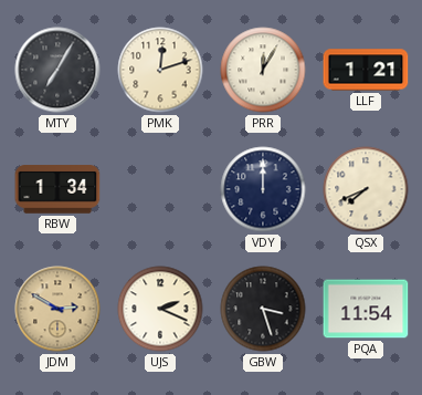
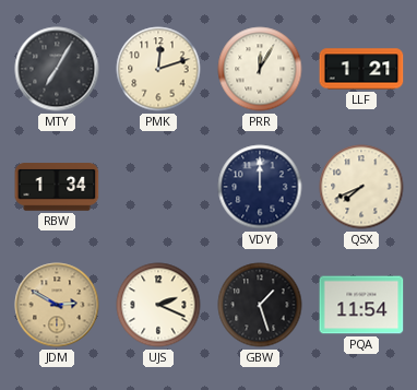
GBW: 3:27 -> 1:27 (260, 305)
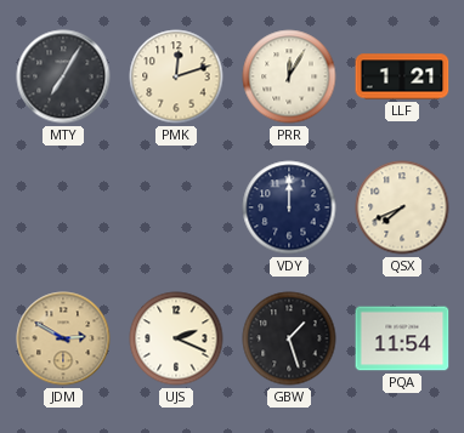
RBW: 1:34 -> none (57, 187)
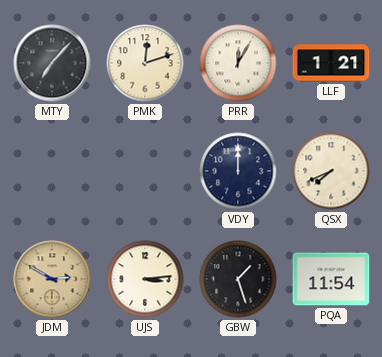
MTY: 7:05 -> 7:07 (52, 63)
UJS: 2:19 -> 3:14 (145, 279)
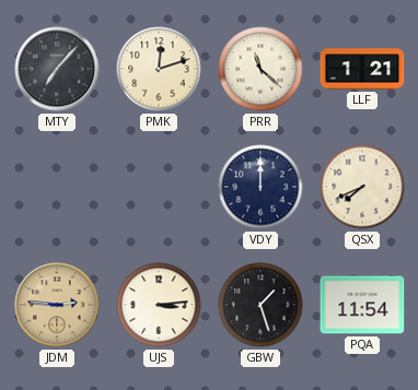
PRR: 12:05 -> 11:22 (260, 69)
JDM: 2:50 -> 2:46 (57, 305)
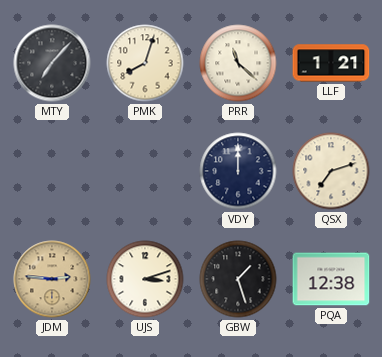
PMK: 12:12 -> 8:03 (145, 63)
QSX: 7:41 -> 7:12 (331, 171)
UJS: 3:14 -> 3:12 (145, 279)
PQA: 11:54 -> 12:38 (331, 279)
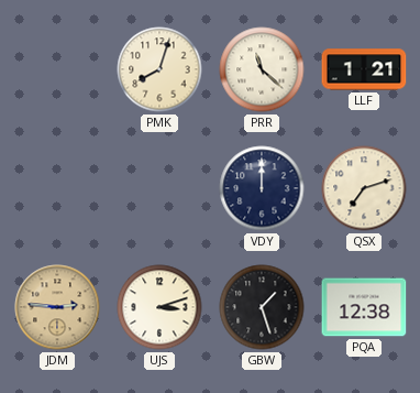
MTY: 7:07 -> none (52, 63)
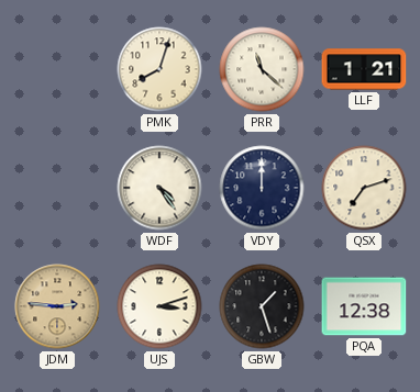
WDF: none -> 4:24 (159, 188)
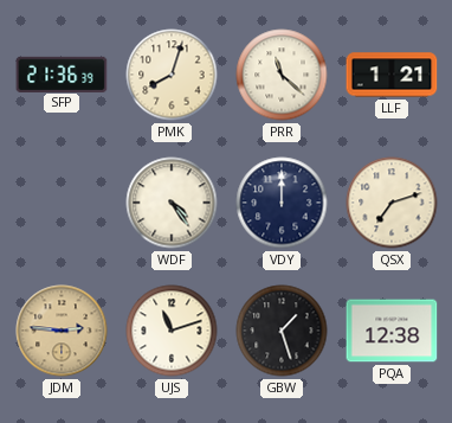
SFP: none -> 21:36 (62, 73)
UJS: 3:12 -> 11:12 (172, 331)
